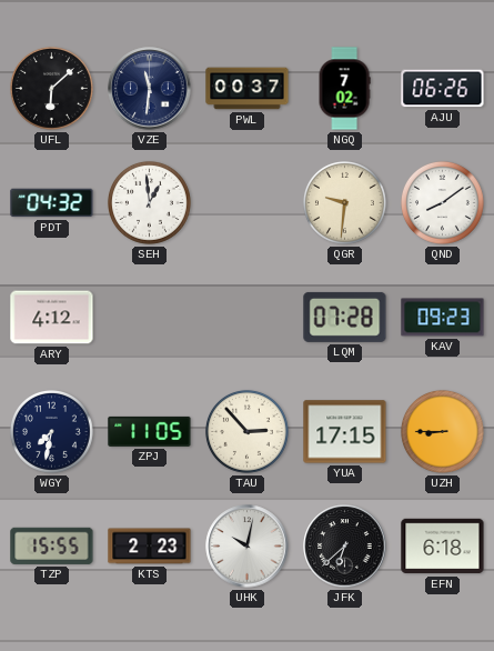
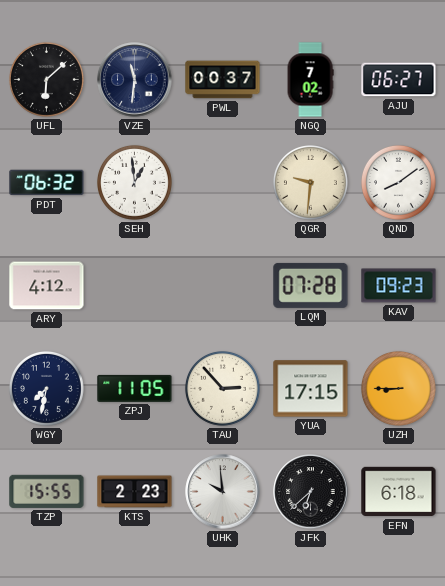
AJU: 06:26 -> 06:27 (399, 80)
PDT: 04:32 -> 06:32 (47, 183)
UHK: 10:02 -> 9:59 (223, 492)
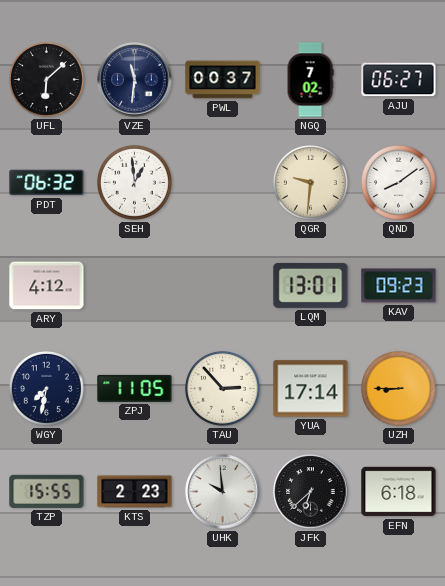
LQM: 07:28 -> 13:01 (311, 285)
YUA: 17:15 -> 17:14 (311, 389)
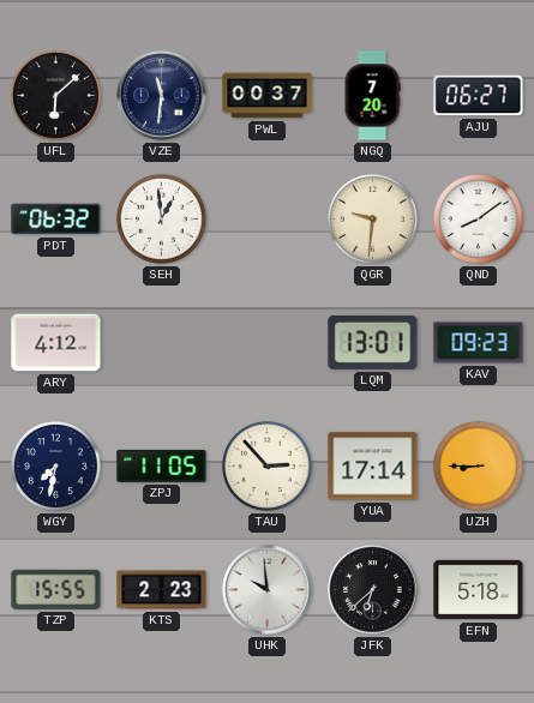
NGQ: 7:02 -> 7:20 (372, 96)
EFN: 6:18 -> 5:18 (479, 590)
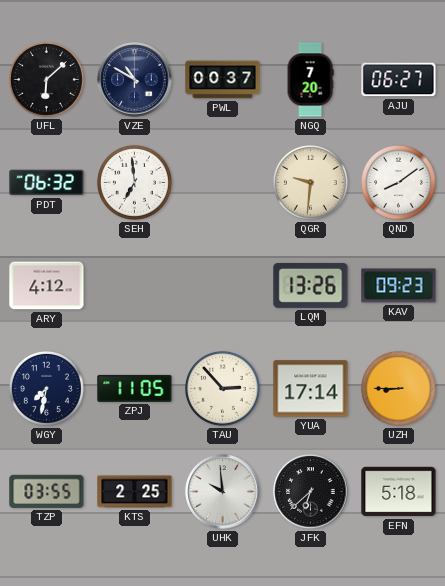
VZE: 11:31 -> 10:50 (135, 80)
SEH: 12:59 -> 6:59 (134, 182)
LQM: 13:01 -> 13:26 (311, 285)
TZP: 15:55 -> 03:55 (47, 491)
KTS: 2:23 -> 2:25 (135, 492)
